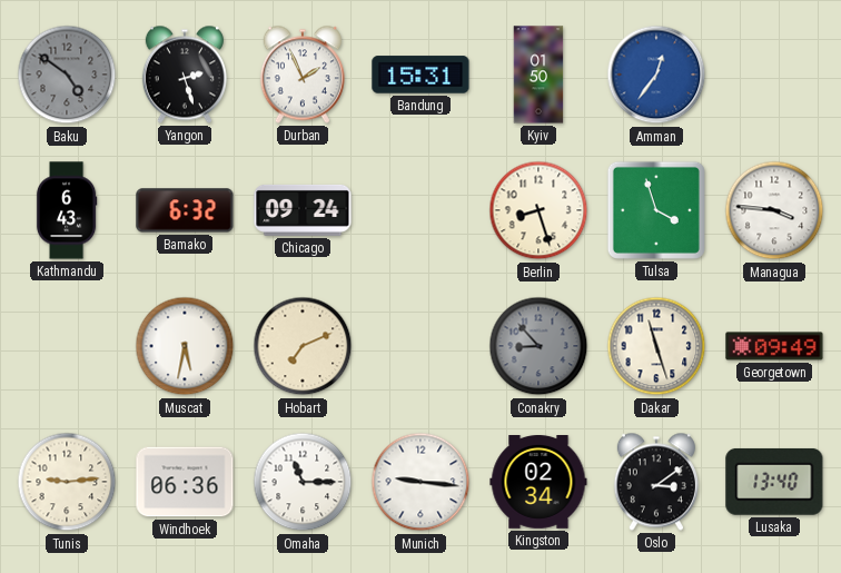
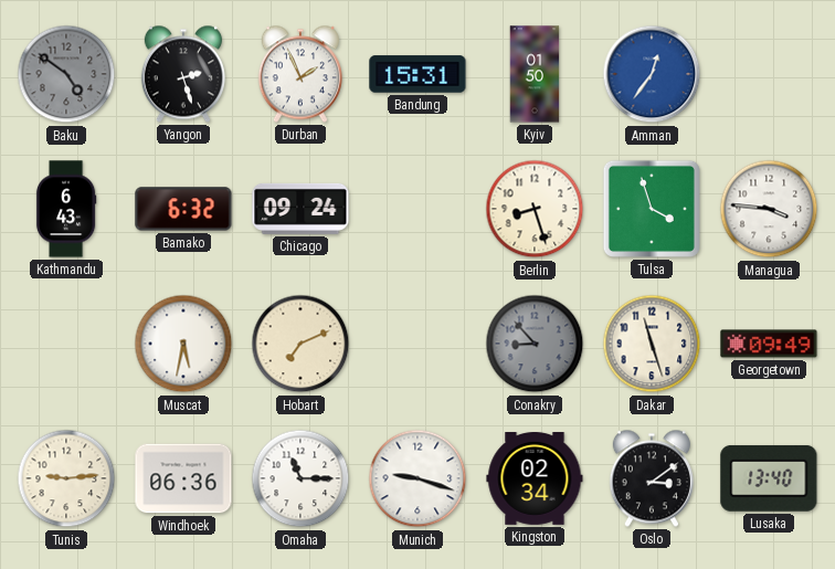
Munich: 9:16 -> 9:18 (417, 478)
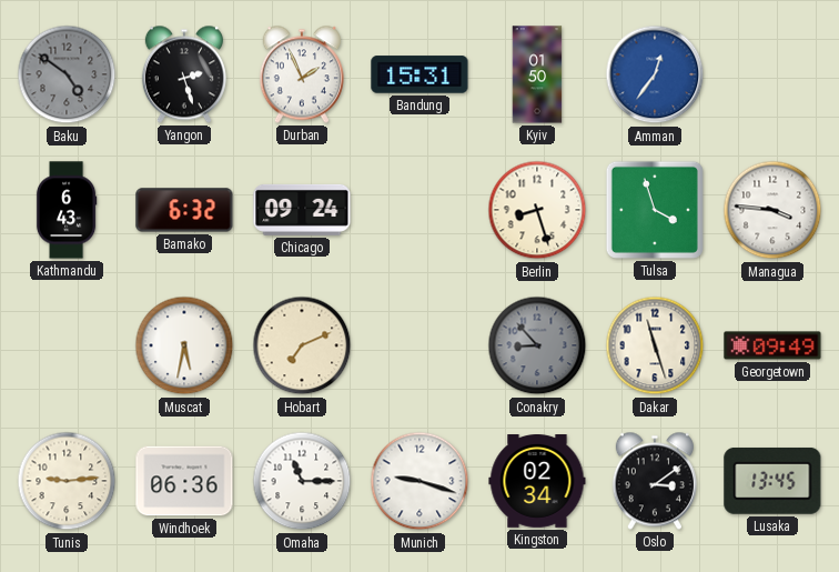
Lusaka: 13:40 -> 13:45 (772, 481)
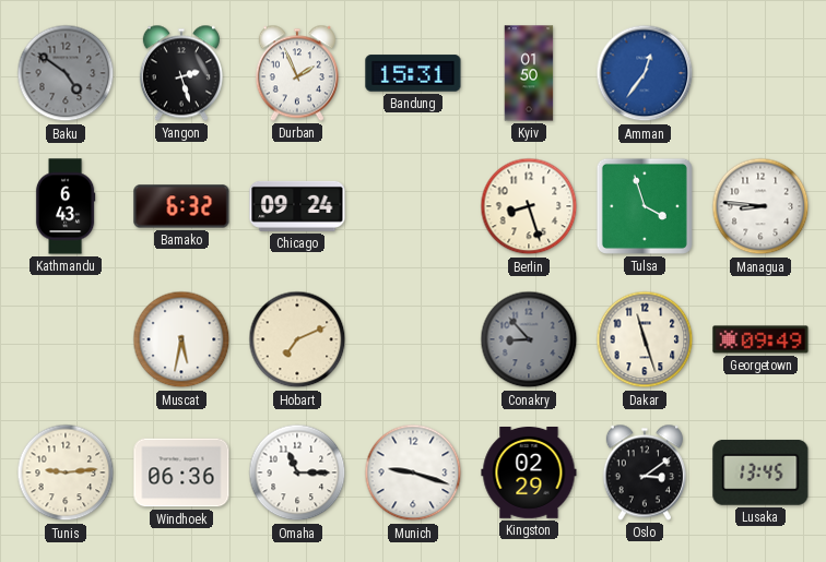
Managua: 3:46 -> 8:46 (760, 206)
Kingston: 02:34 -> 02:29 (529, 474)
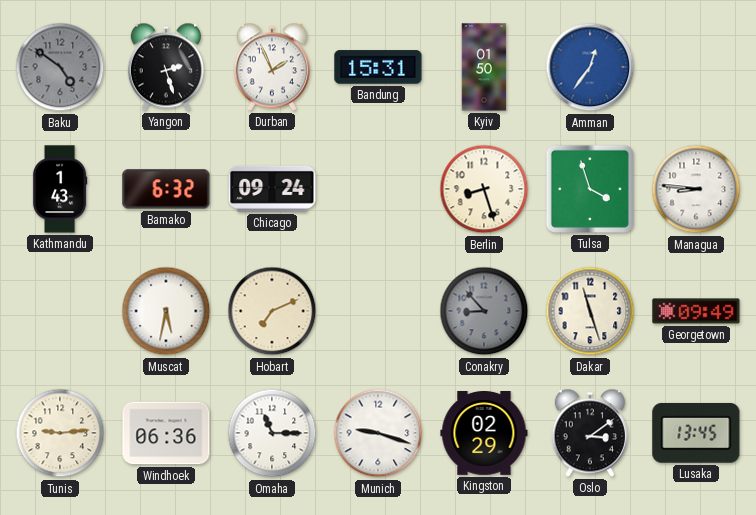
Kathmandu: 6:43 -> 1:43 (60, 189)
